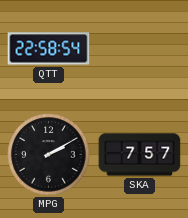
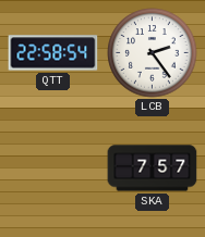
LCB: none -> 2:24 (153, 53)
MPG: 2:10 -> none (49, 155)
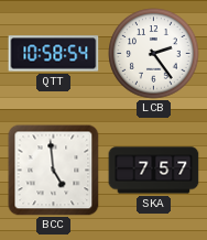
QTT: 22:58 -> 10:58 (54, 54)
BCC: none -> 4:59 (54, 171)
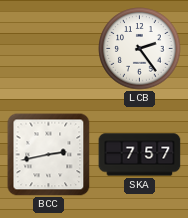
QTT: 10:58 -> none (54, 54)
BCC: 4:59 -> 2:43 (49, 155)
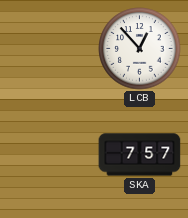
LCB: 2:24 -> 12:53 (140, 49)
BCC: 2:43 -> none (49, 155)
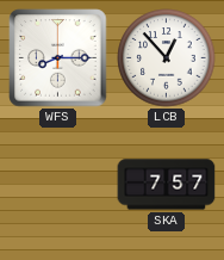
WFS: none -> 8:15 (58, 58)
